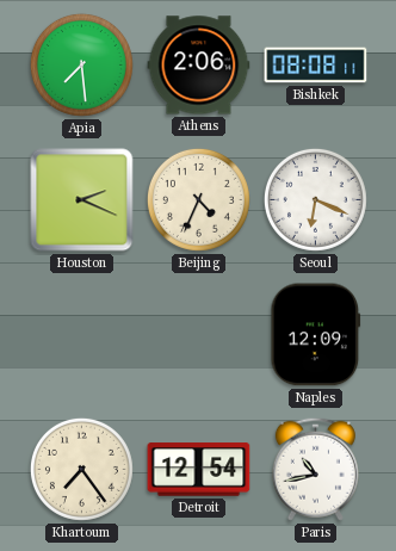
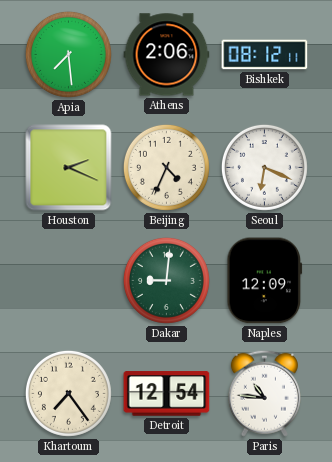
Bishkek: 08:08 -> 08:12 (265, 55)
Dakar: none -> 9:01 (166, 280)
Paris: 10:43 -> 10:46 (264, 393)
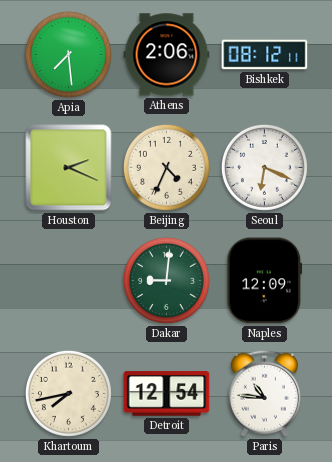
Khartoum: 7:24 -> 7:43 (68, 393)
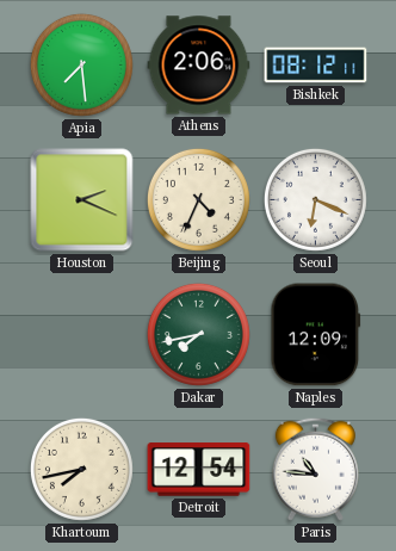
Dakar: 9:01 -> 7:43 (198, 334)
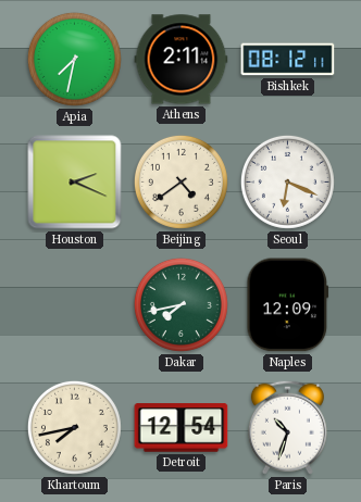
Apia: 7:29 -> 7:32 (74, 59)
Athens: 2:06 -> 2:11 (182, 60)
Beijing: 4:34 -> 4:39 (180, 181)
Paris: 10:46 -> 10:33 (287, 427)
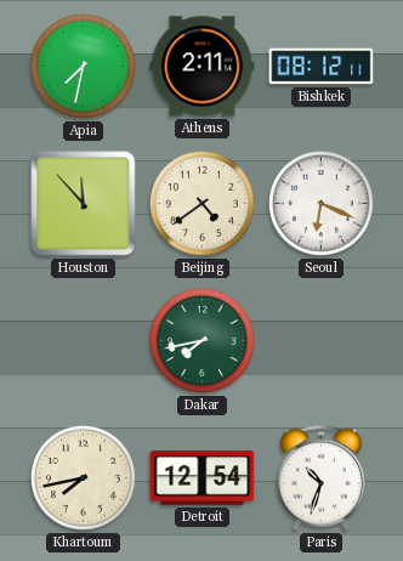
Houston: 2:19 -> 11:53 (84, 204)
Naples: 12:09 -> none (288, 305)
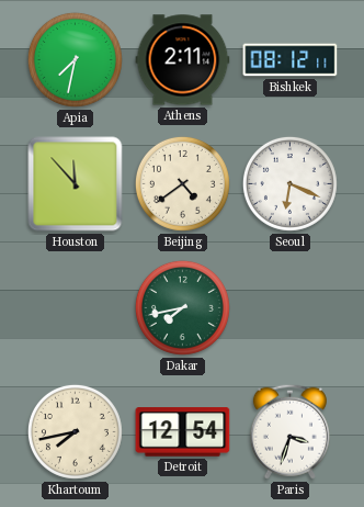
Paris: 10:33 -> 3:33 (289, 431)
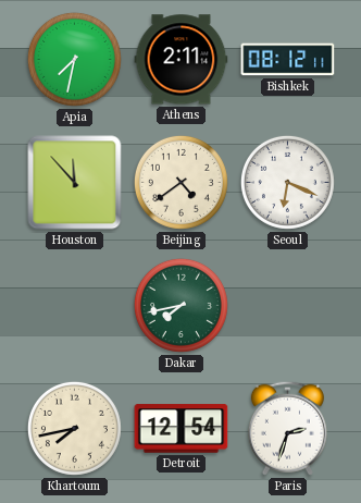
Paris: 3:33 -> 2:33 (287, 428)
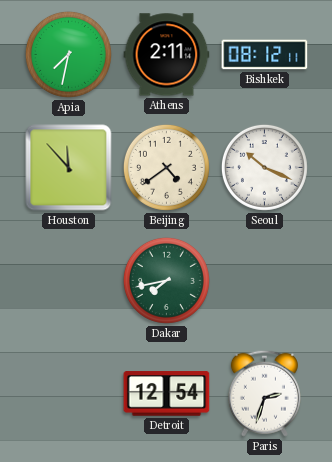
Seoul: 6:19 -> 10:19 (264, 167)
Khartoum: 7:43 -> none (74, 428)
